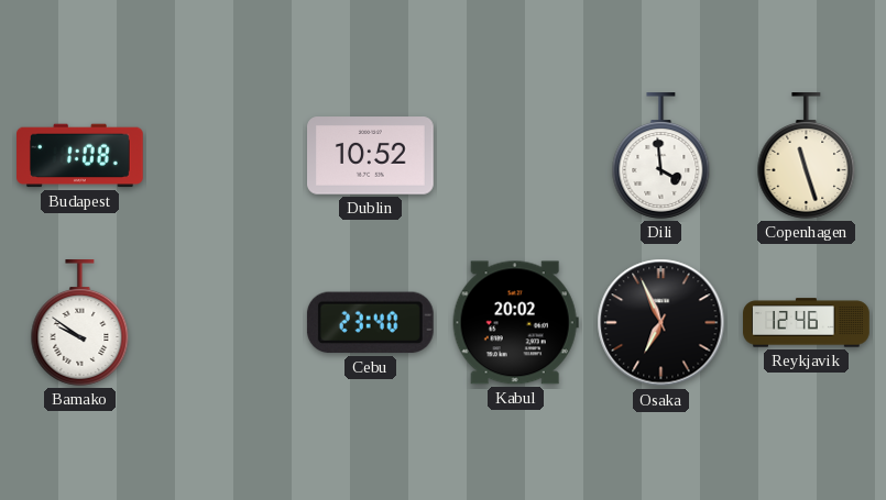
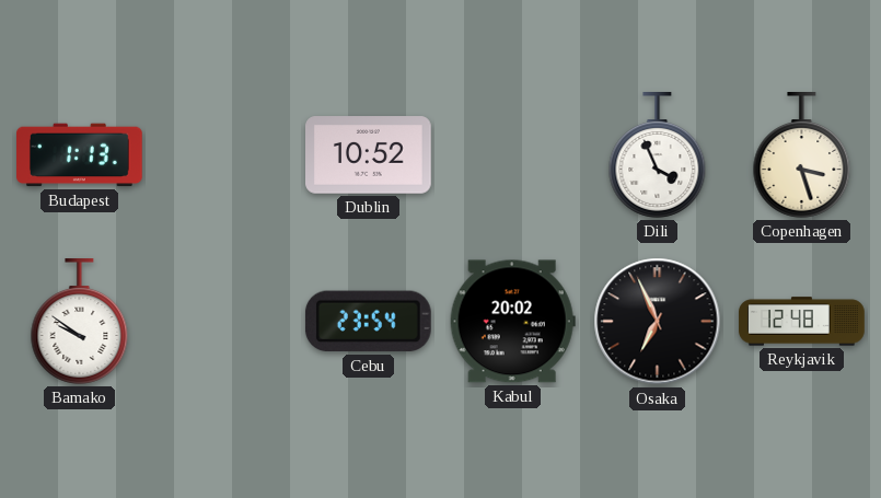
Budapest: 1:08 -> 1:13 (80, 155)
Dili: 3:59 -> 3:56 (658, 155)
Copenhagen: 11:27 -> 3:27 (802, 155)
Cebu: 23:40 -> 23:54 (368, 322)
Reykjavik: 12:46 -> 12:48 (802, 322)
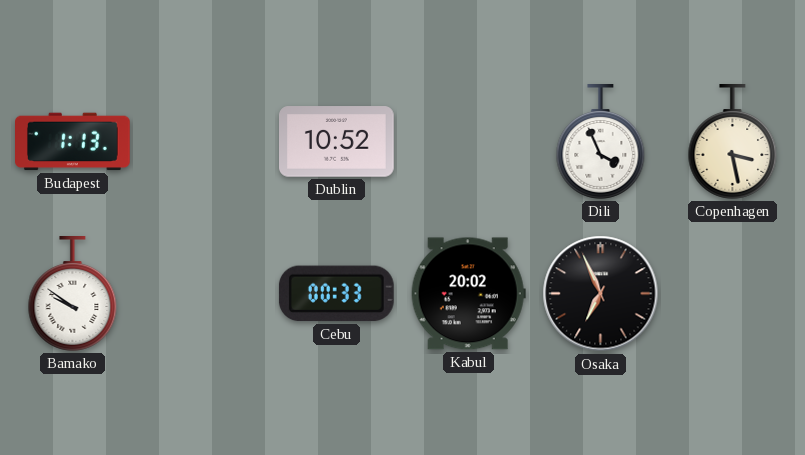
Copenhagen: 3:27 -> 3:28 (733, 142)
Cebu: 23:54 -> 00:33 (336, 294)
Reykjavik: 12:48 -> none (802, 322)
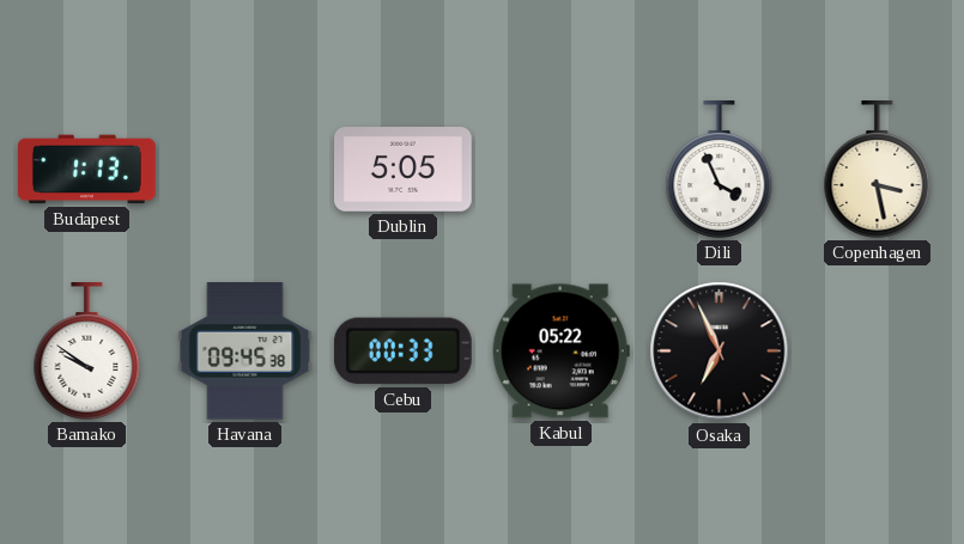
Dublin: 10:52 -> 5:05 (404, 170)
Havana: none -> 09:45 (245, 352)
Kabul: 20:02 -> 05:22 (560, 352)
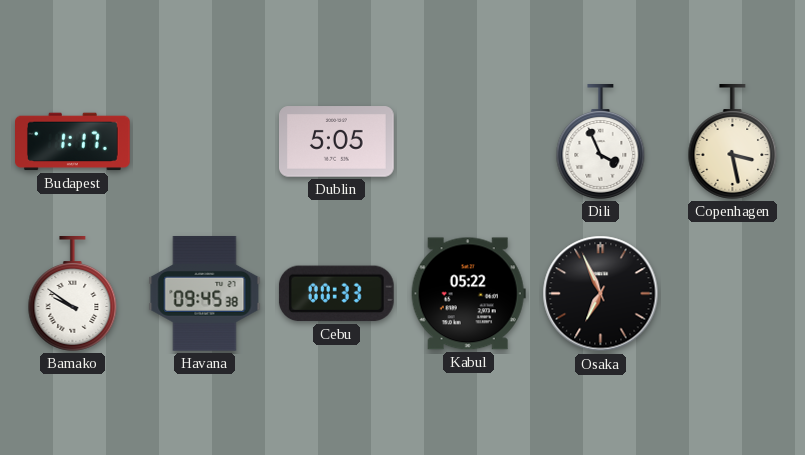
Budapest: 1:13 -> 1:17 (73, 142)
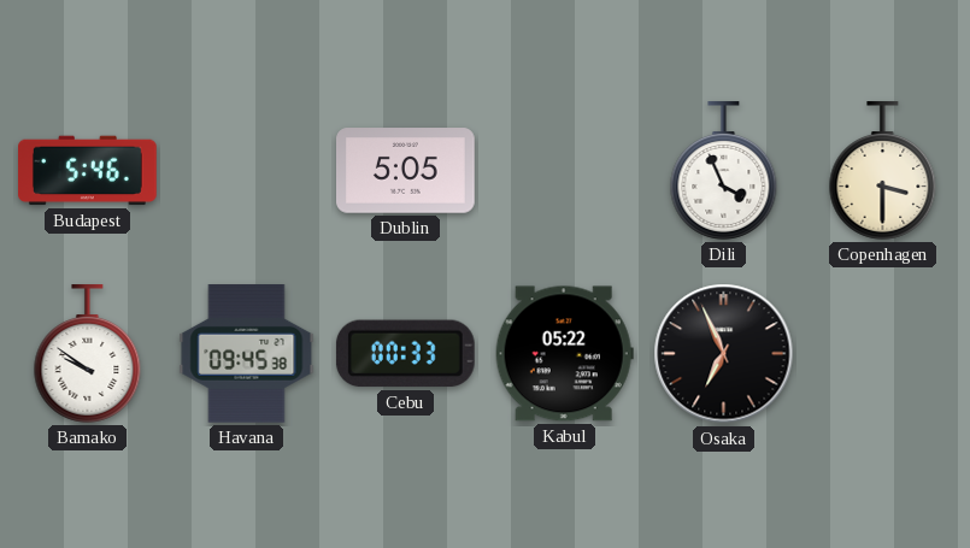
Budapest: 1:17 -> 5:46 (88, 171)
Copenhagen: 3:28 -> 3:30 (883, 171)
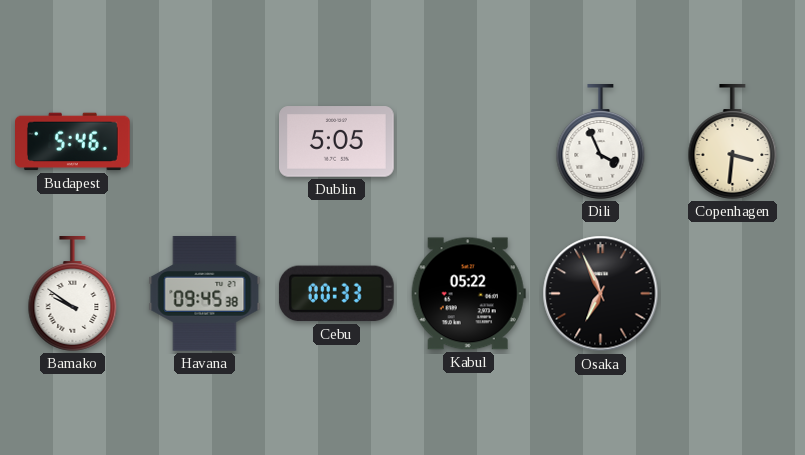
Copenhagen: 3:30 -> 3:31 (733, 142)
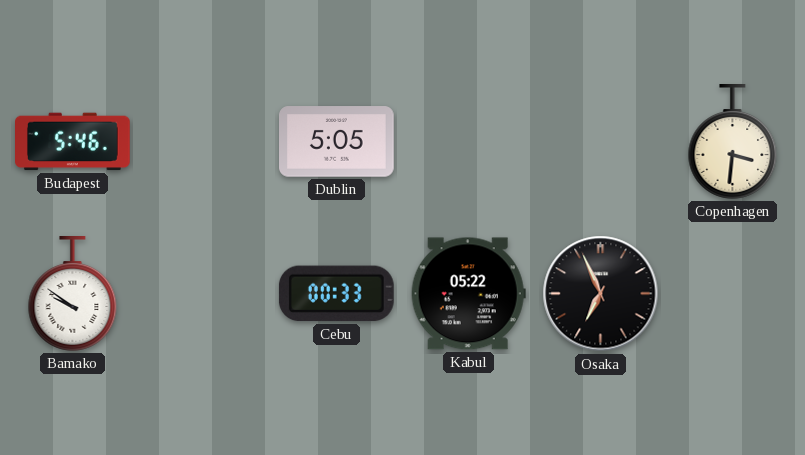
Dili: 3:56 -> none (601, 142)
Havana: 09:45 -> none (205, 294)
